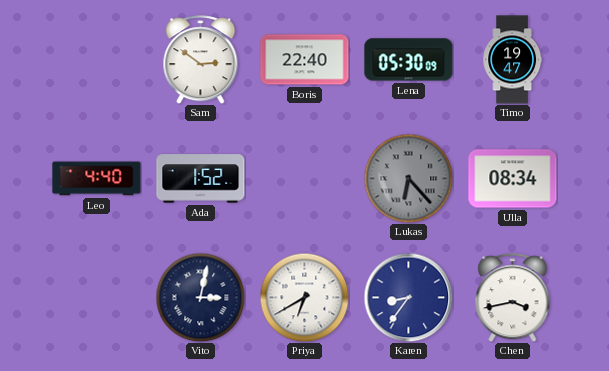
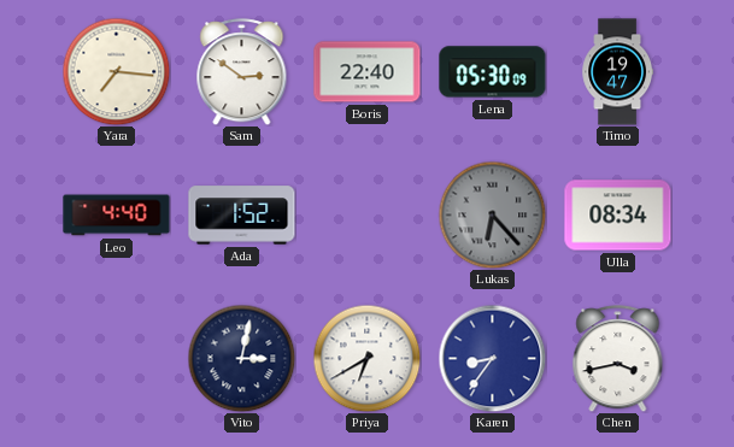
Yara: none -> 7:16 (116, 71)
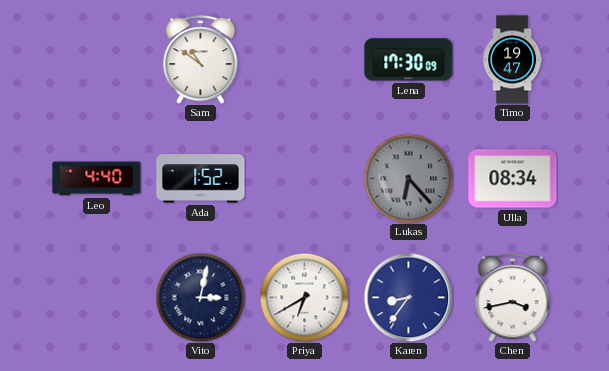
Yara: 7:16 -> none (116, 71)
Sam: 2:51 -> 10:51 (201, 60)
Boris: 22:40 -> none (368, 72)
Lena: 05:30 -> 17:30 (409, 60)
